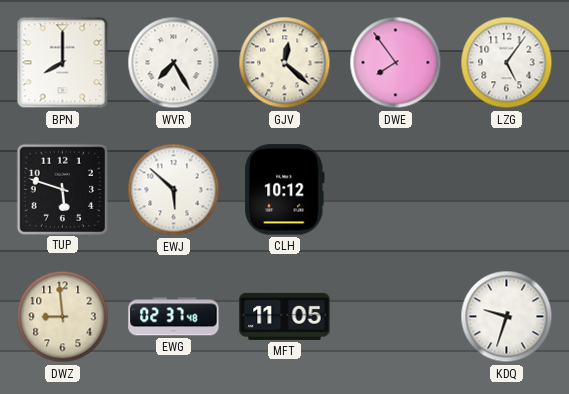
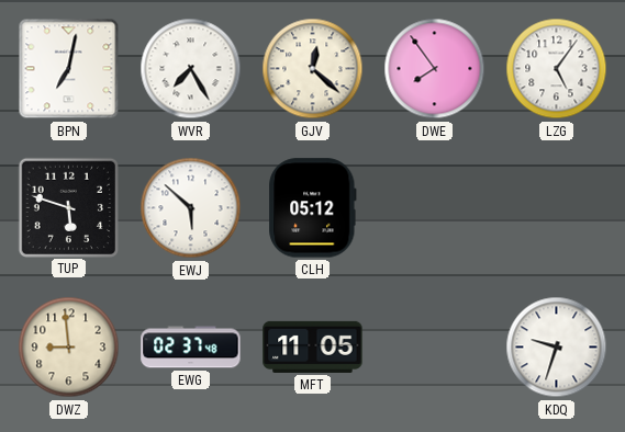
BPN: 8:00 -> 7:02 (69, 69)
CLH: 10:12 -> 05:12 (313, 208)
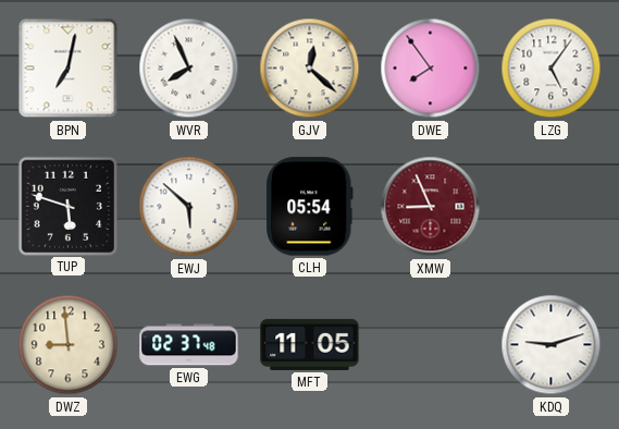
WVR: 7:25 -> 7:56 (189, 69)
CLH: 05:12 -> 05:54 (310, 207)
XMW: none -> 8:56 (431, 207)
KDQ: 9:33 -> 9:12 (552, 345)
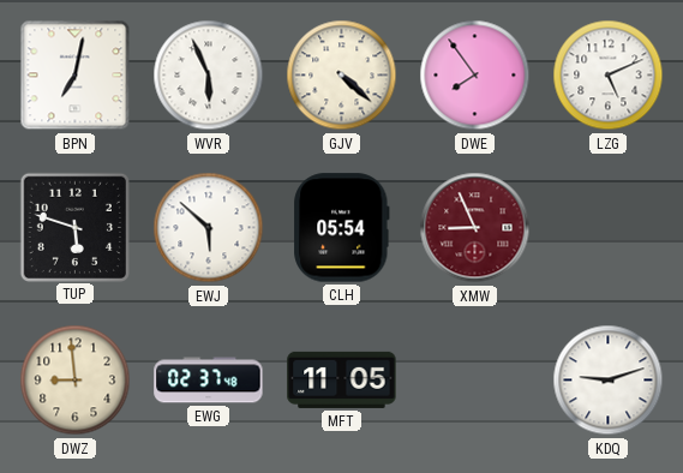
WVR: 7:56 -> 5:56 (209, 76)
GJV: 12:22 -> 4:22 (342, 76)
LZG: 5:06 -> 5:11 (609, 76)
